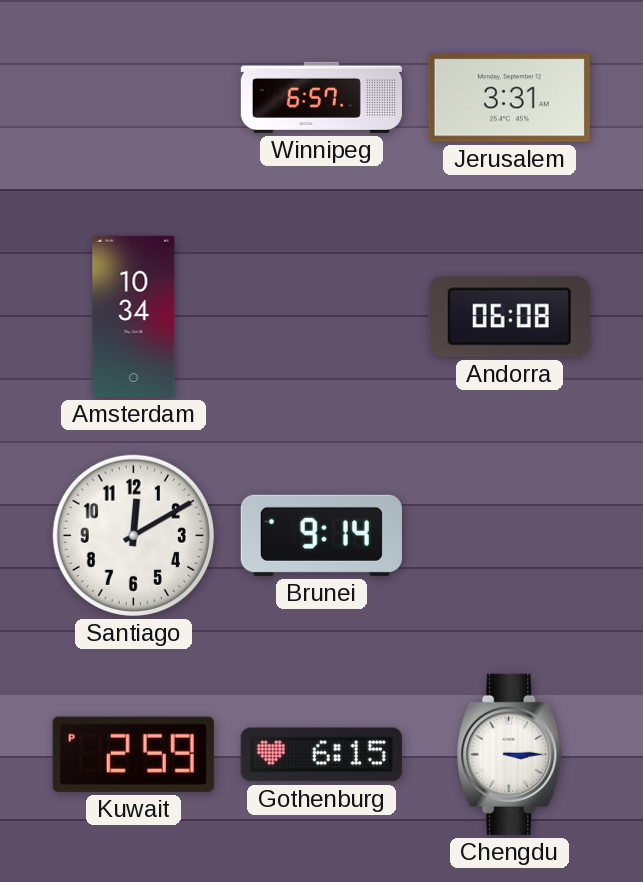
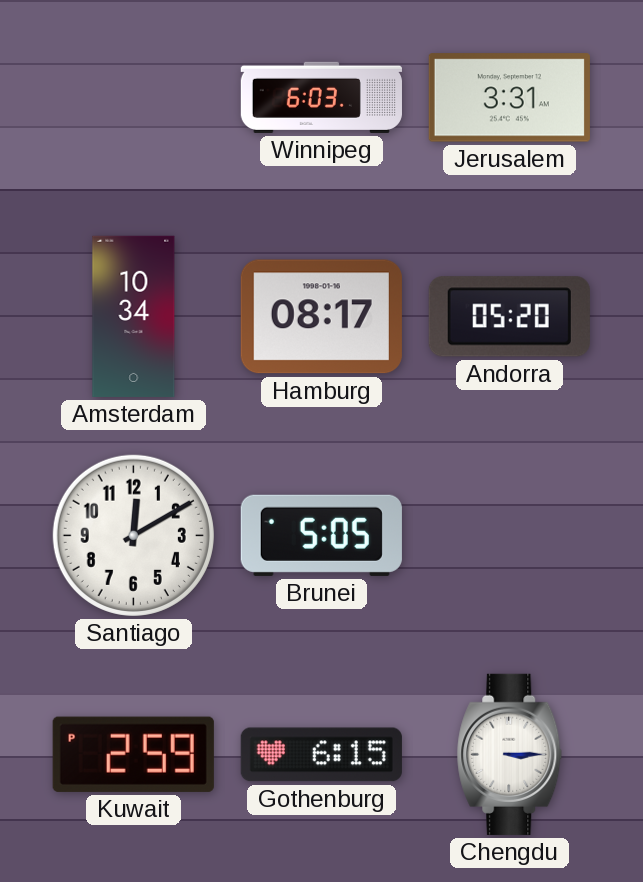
Winnipeg: 6:57 -> 6:03 (321, 97)
Hamburg: none -> 08:17 (321, 317)
Andorra: 06:08 -> 05:20 (509, 317)
Brunei: 9:14 -> 5:05 (321, 535)
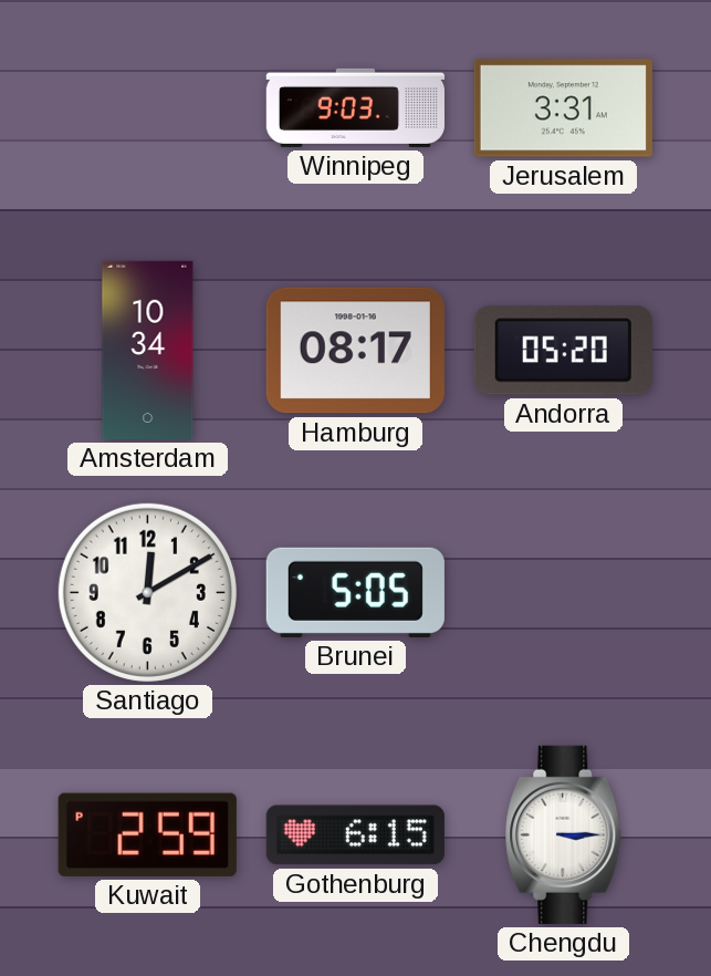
Winnipeg: 6:03 -> 9:03 (355, 107)
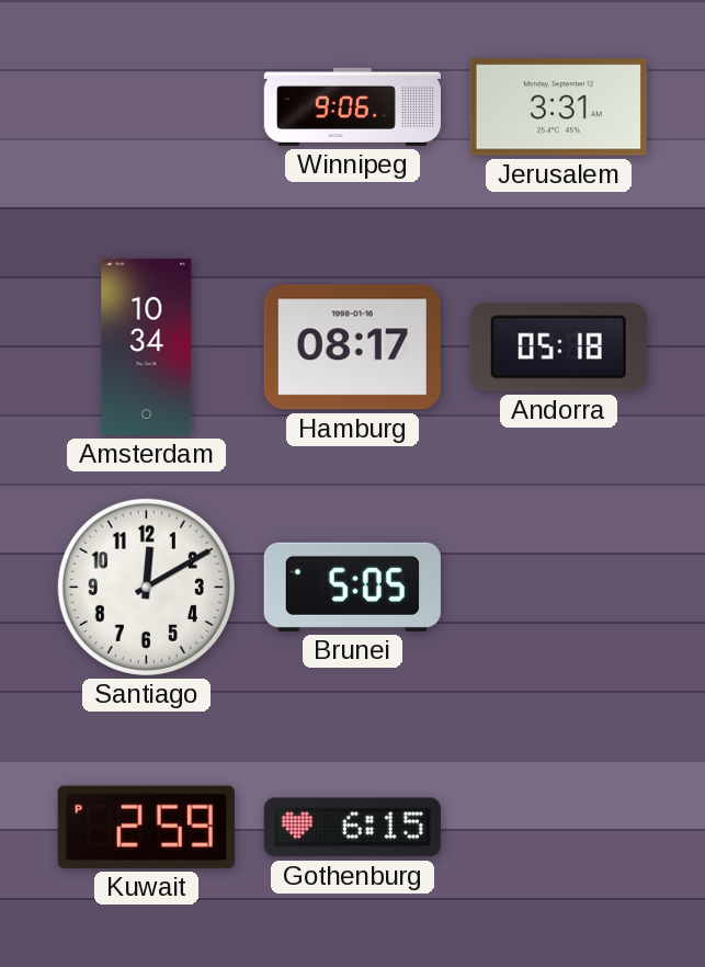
Winnipeg: 9:03 -> 9:06 (352, 106)
Andorra: 05:20 -> 05:18 (558, 348)
Chengdu: 3:15 -> none (564, 834)
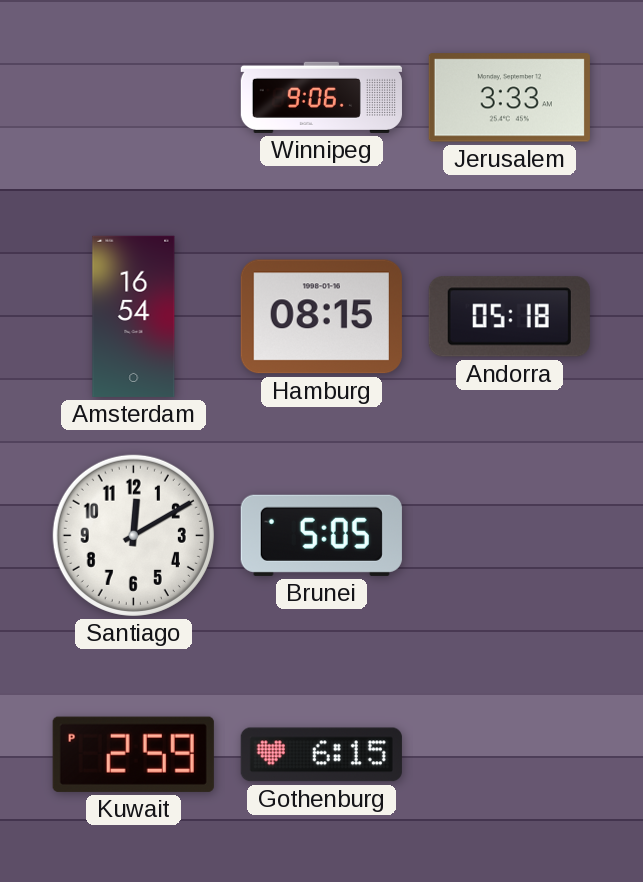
Jerusalem: 3:31 -> 3:33 (509, 98)
Amsterdam: 10:34 -> 16:54 (134, 316)
Hamburg: 08:17 -> 08:15 (321, 317)
